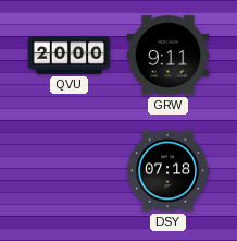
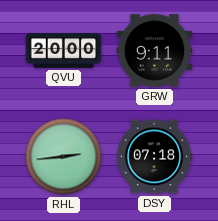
RHL: none -> 2:44 (64, 157)
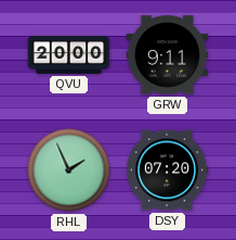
RHL: 2:44 -> 1:56 (69, 170)
DSY: 07:18 -> 07:20 (167, 170)
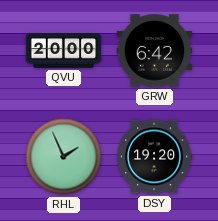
GRW: 9:11 -> 6:42 (155, 51)
DSY: 07:20 -> 19:20 (154, 157)
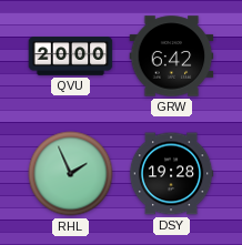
DSY: 19:20 -> 19:28 (171, 174)
